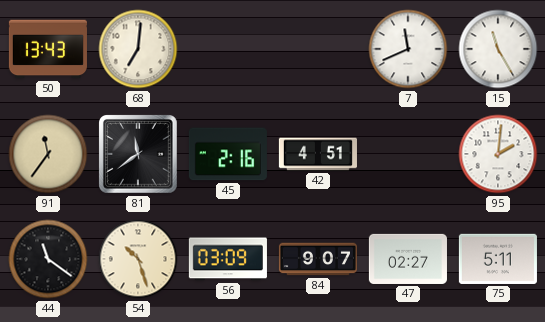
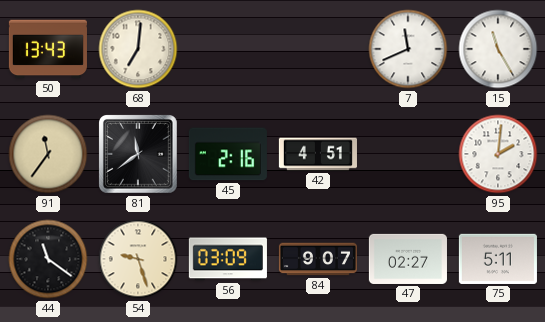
54: 10:27 -> 9:27 (138, 259)
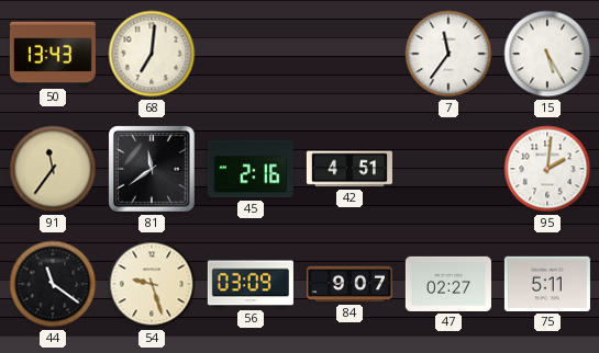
7: 11:41 -> 11:36 (448, 54)
15: 11:25 -> 5:25 (547, 54)
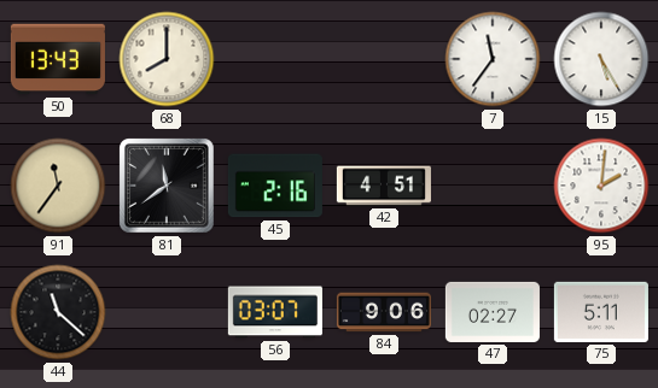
68: 7:01 -> 8:00 (167, 59)
44: 11:21 -> 11:22 (58, 312)
54: 9:27 -> none (152, 284)
56: 03:09 -> 03:07 (275, 312)
84: 9:07 -> 9:06 (384, 312)
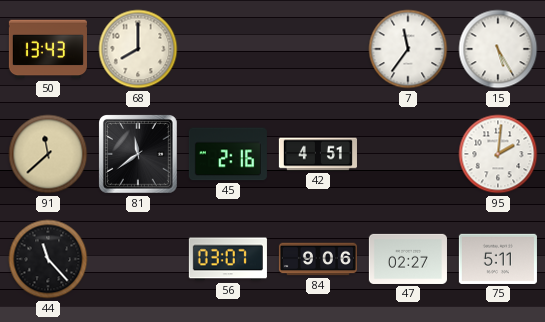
91: 11:36 -> 11:38 (48, 154)
44: 11:22 -> 11:23 (48, 259)
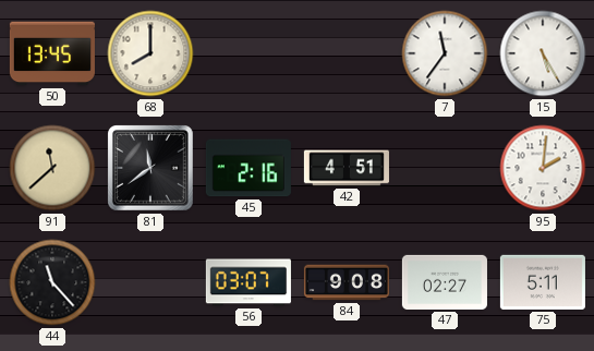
50: 13:43 -> 13:45 (52, 53)
84: 9:06 -> 9:08 (347, 282)
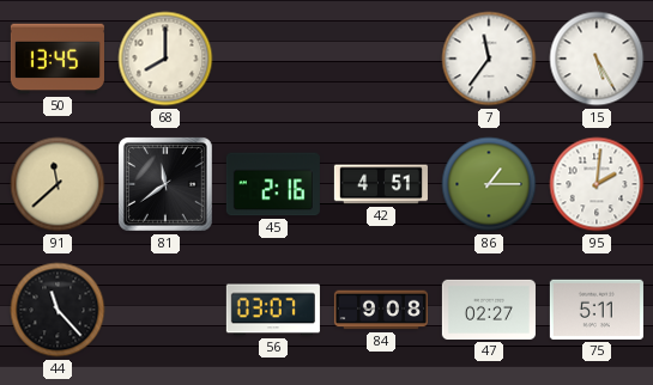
86: none -> 1:15 (489, 184)
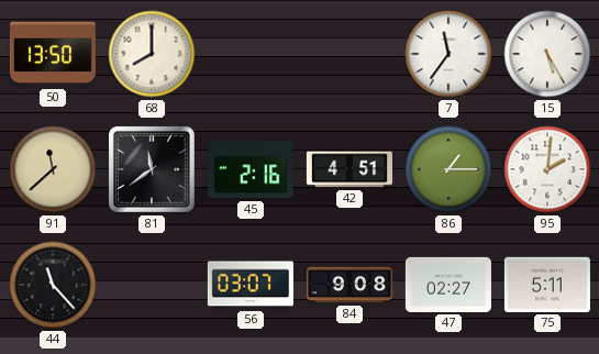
50: 13:45 -> 13:50 (53, 54)
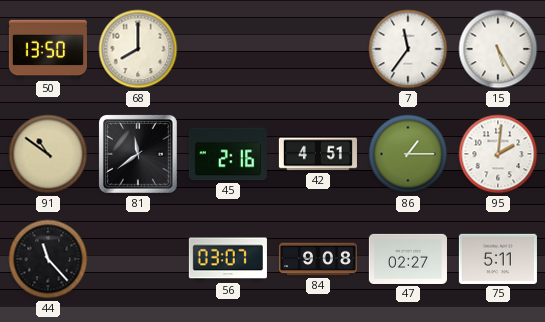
91: 11:38 -> 10:51 (48, 154)
